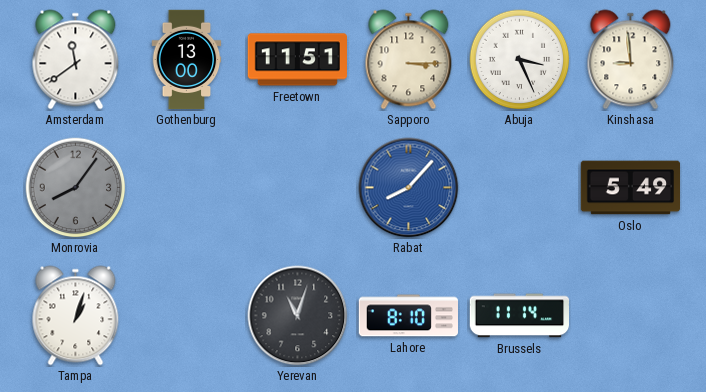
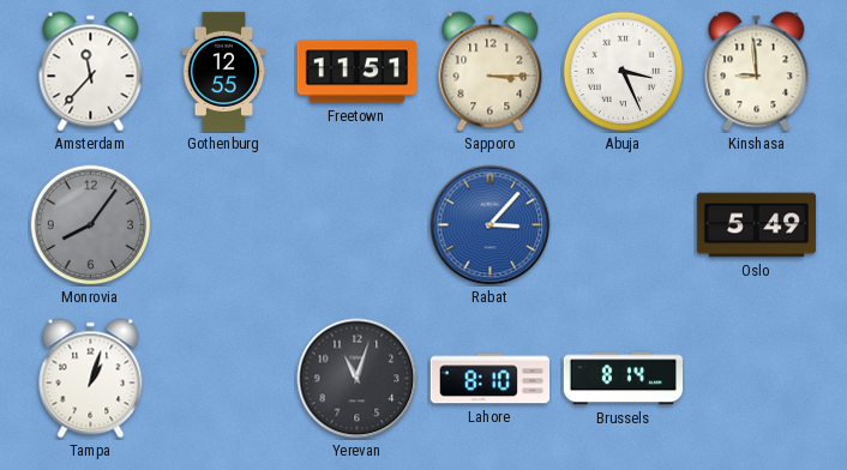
Amsterdam: 11:39 -> 11:37 (91, 72)
Gothenburg: 13:00 -> 12:55 (224, 72)
Rabat: 8:07 -> 3:07 (491, 225)
Brussels: 11:14 -> 8:14 (623, 379)
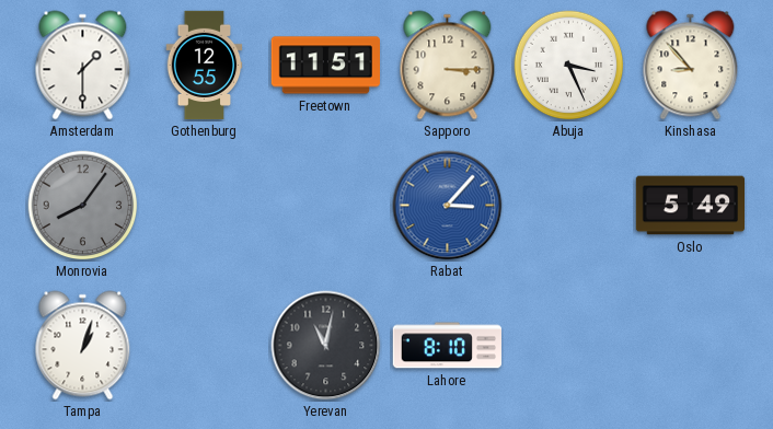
Amsterdam: 11:37 -> 1:30 (83, 66)
Kinshasa: 8:59 -> 8:53 (691, 66)
Yerevan: 11:03 -> 11:02 (326, 346)
Brussels: 8:14 -> none (623, 379)
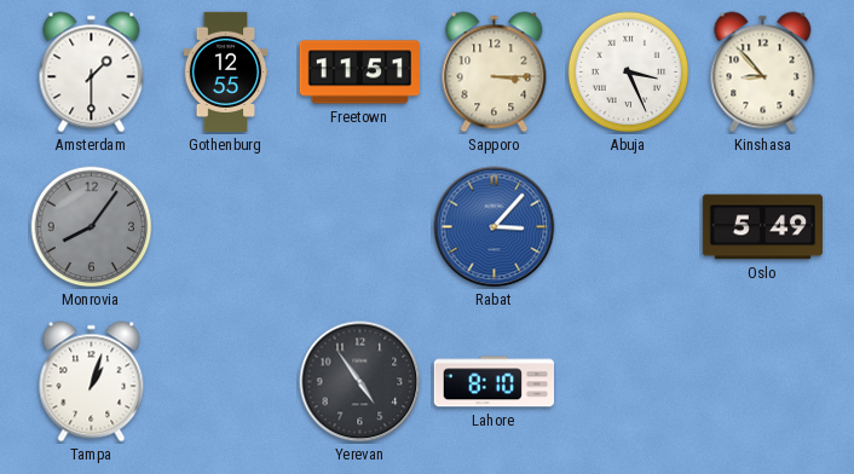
Yerevan: 11:02 -> 4:54 (360, 382)
